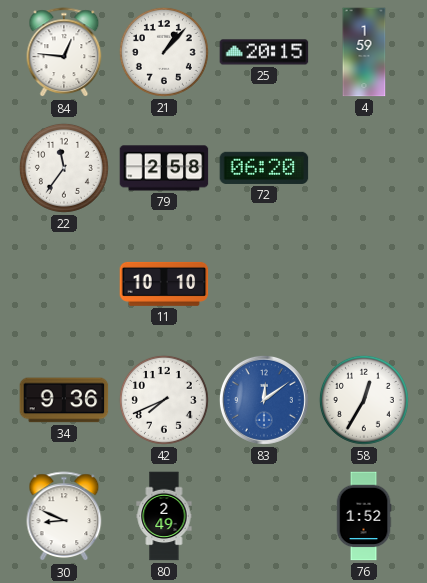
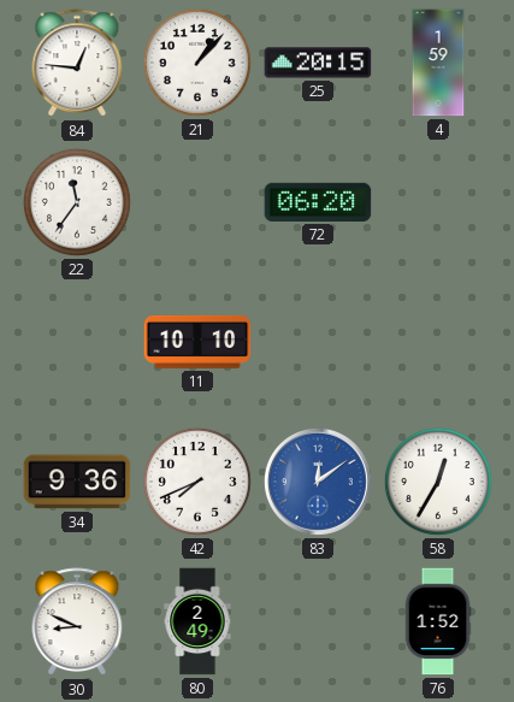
79: 2:58 -> none (164, 168)
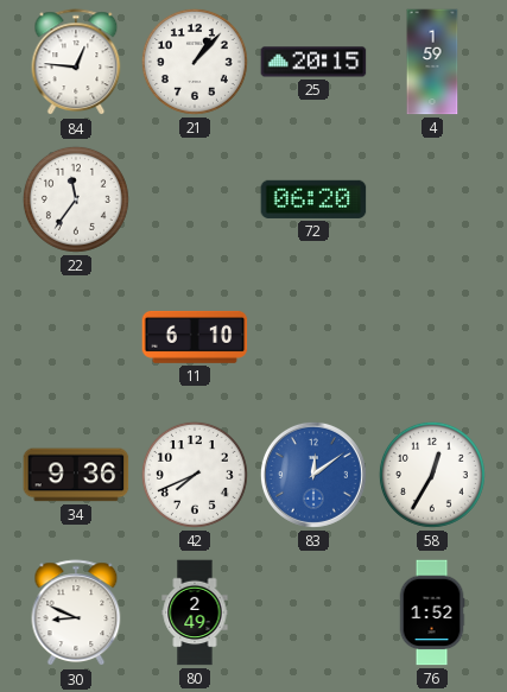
11: 10:10 -> 6:10 (195, 337)
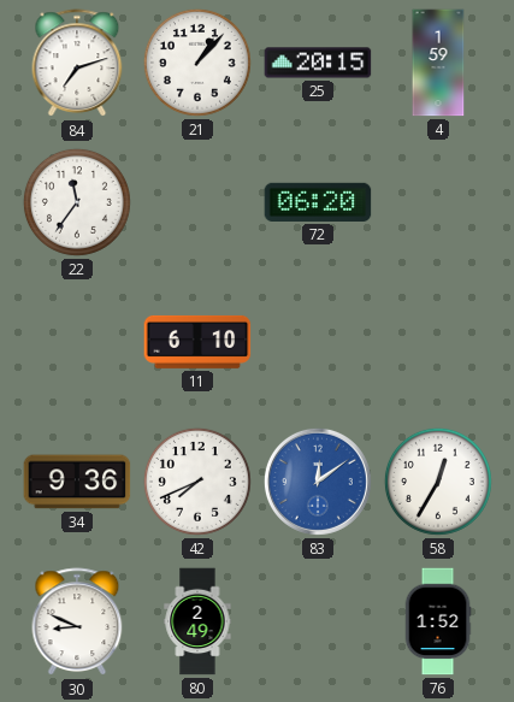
84: 12:46 -> 7:12 (77, 64)
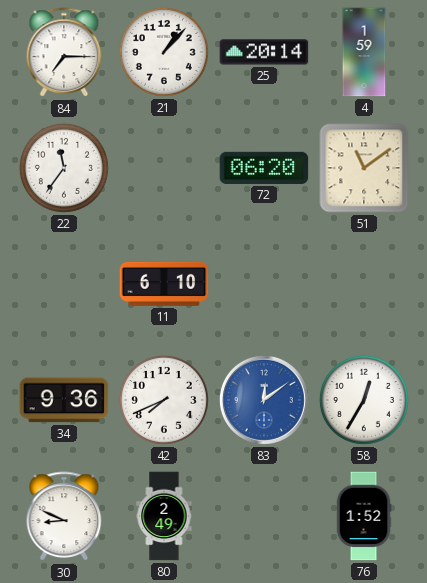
84: 7:12 -> 7:15 (64, 53)
25: 20:15 -> 20:14 (264, 52)
51: none -> 11:09 (364, 168)
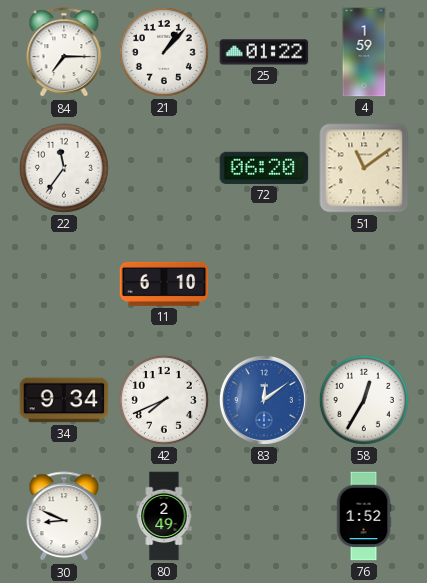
25: 20:14 -> 01:22 (264, 52)
34: 9:36 -> 9:34 (64, 400)
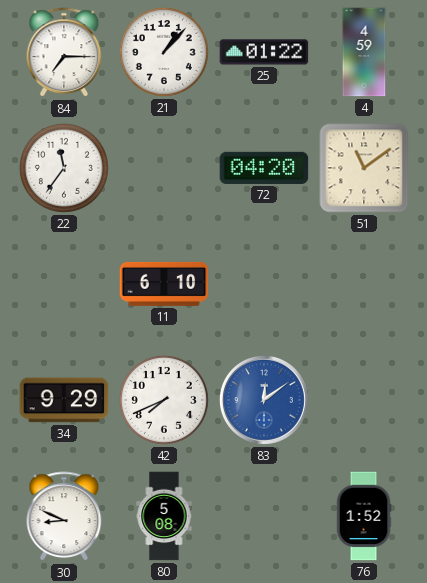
4: 1:59 -> 4:59 (364, 52)
72: 06:20 -> 04:20 (264, 168)
34: 9:34 -> 9:29 (64, 400)
58: 12:35 -> none (364, 400)
80: 2:49 -> 5:08 (164, 516)
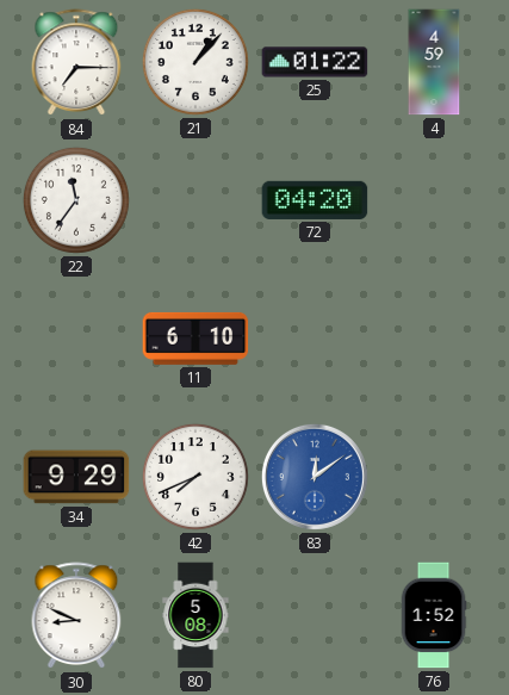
51: 11:09 -> none (364, 168)
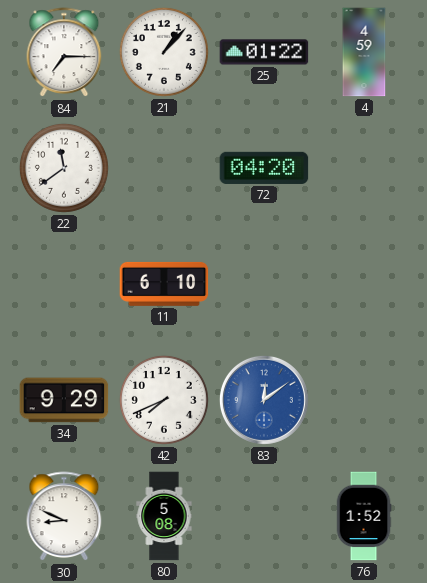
22: 11:36 -> 11:39 (64, 168)
